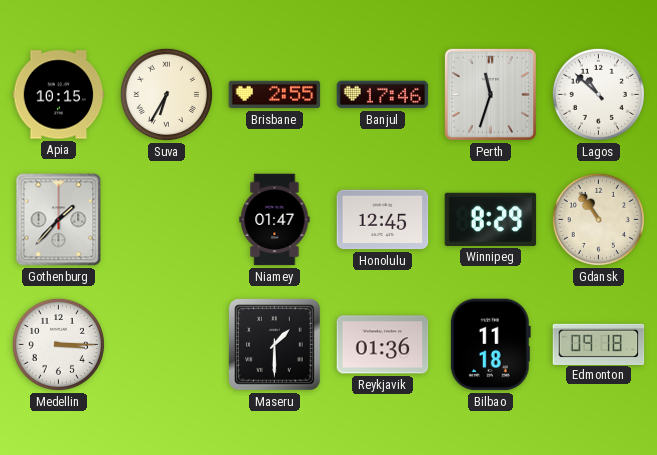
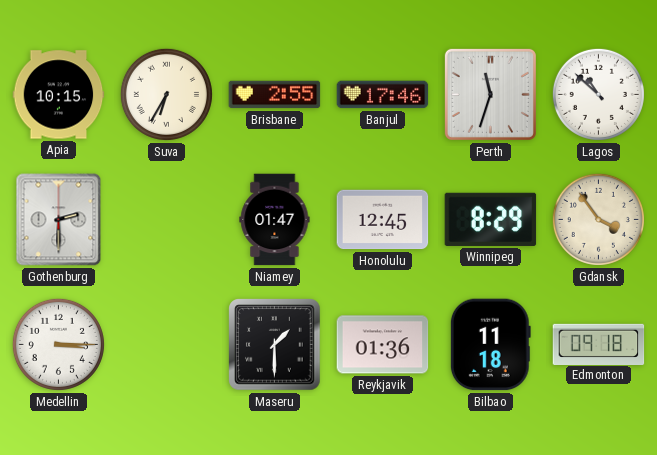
Gothenburg: 1:37 -> 2:30 (59, 220)
Gdansk: 10:54 -> 3:54 (598, 219)
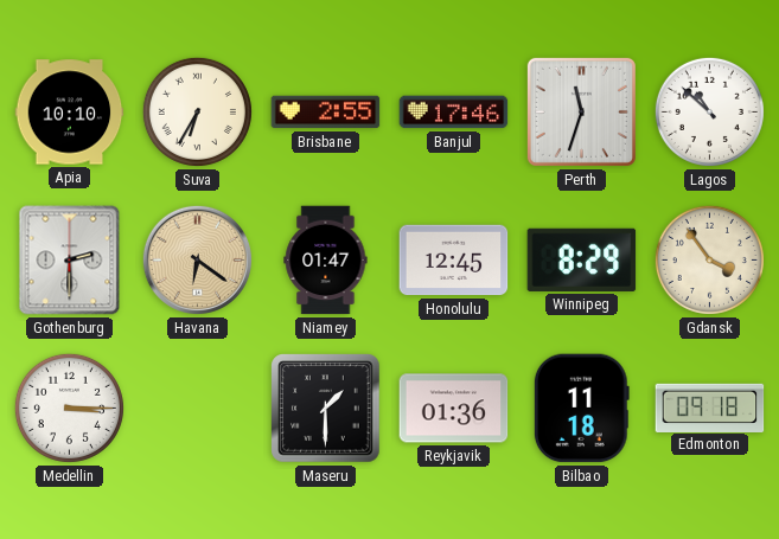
Apia: 10:15 -> 10:10 (70, 113)
Havana: none -> 6:21 (197, 259)
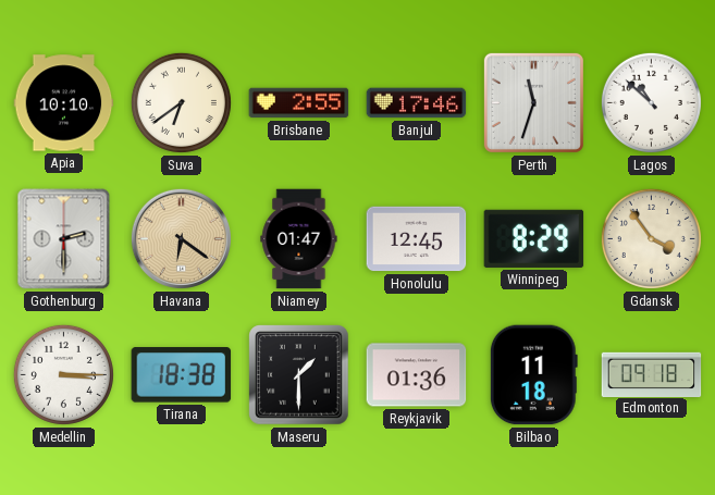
Suva: 6:35 -> 6:39 (181, 102)
Tirana: none -> 18:38 (182, 375)
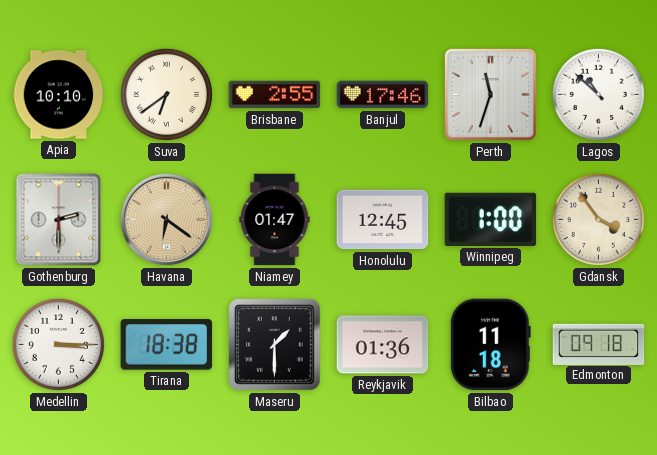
Winnipeg: 8:29 -> 1:00 (491, 219)
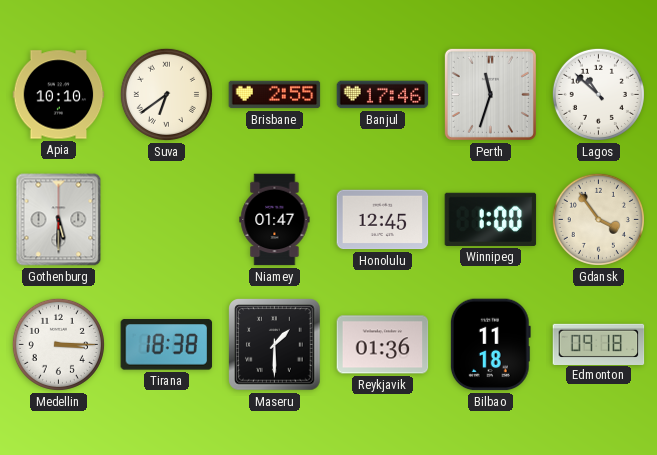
Gothenburg: 2:30 -> 5:30 (59, 220)
Havana: 6:21 -> none (166, 219)
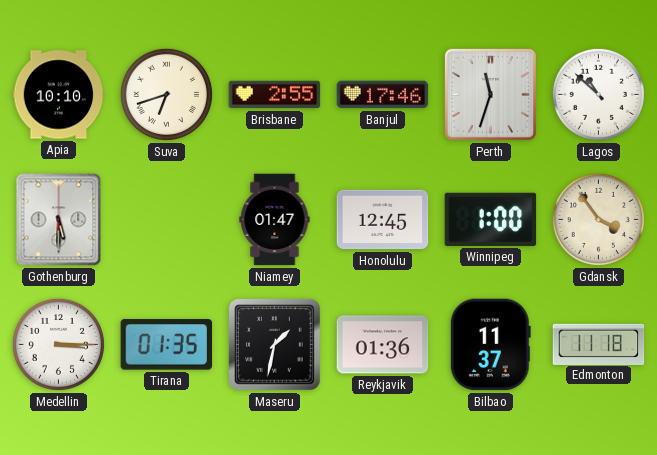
Suva: 6:39 -> 6:42 (166, 94)
Tirana: 18:38 -> 01:35 (167, 345)
Maseru: 1:30 -> 1:32 (275, 345)
Bilbao: 11:18 -> 11:37 (490, 345)
Edmonton: 09:18 -> 11:18 (599, 344)
